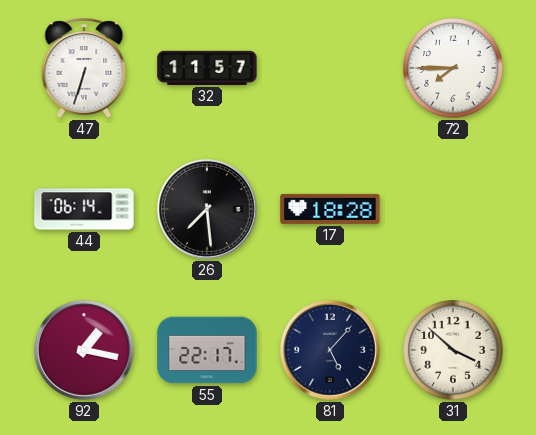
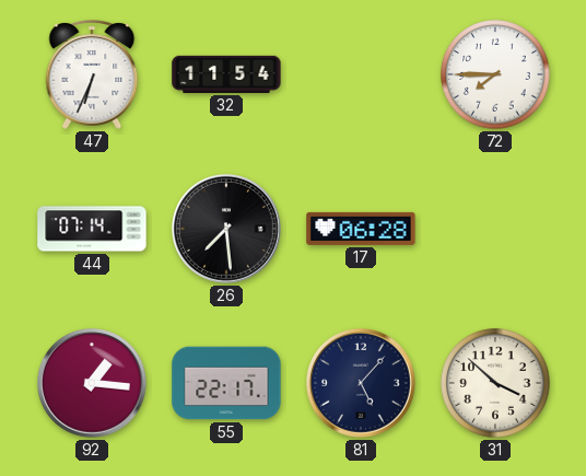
47: 6:33 -> 6:34 (92, 74)
32: 11:57 -> 11:54 (226, 74)
44: 06:14 -> 07:14 (92, 229)
17: 18:28 -> 06:28 (361, 229)
92: 1:17 -> 1:16 (92, 383)
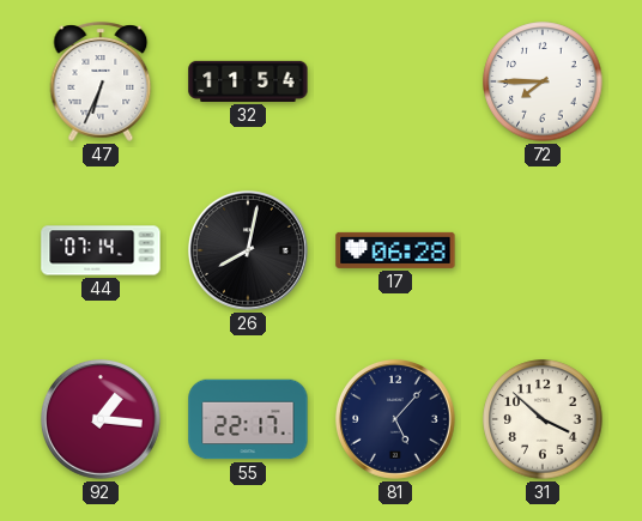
26: 7:29 -> 8:02 (248, 250)
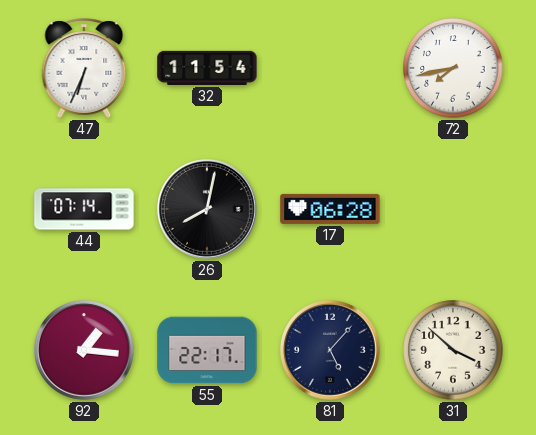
72: 7:45 -> 7:43 (453, 68)
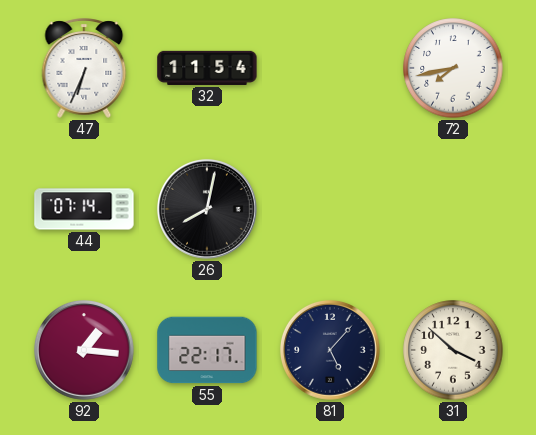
17: 06:28 -> none (330, 209)
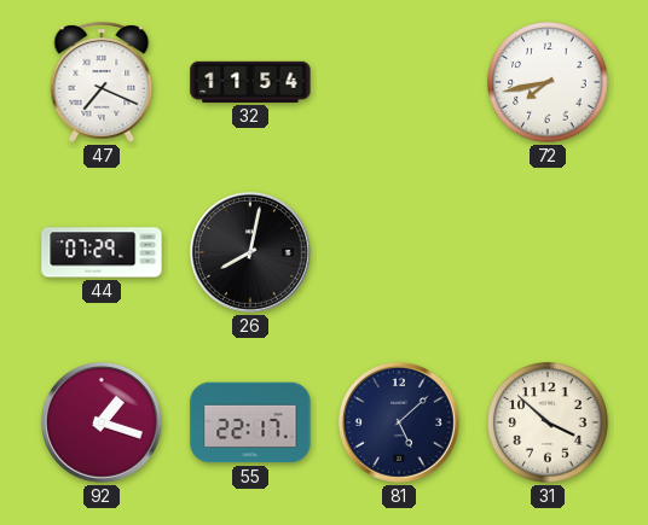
47: 6:34 -> 7:19 (102, 82)
44: 07:14 -> 07:29 (102, 252)
92: 1:16 -> 1:18 (102, 422)
81: 5:07 -> 5:08 (399, 422)
